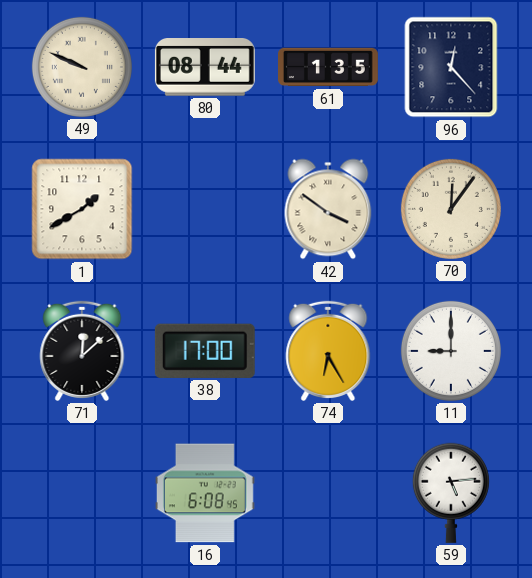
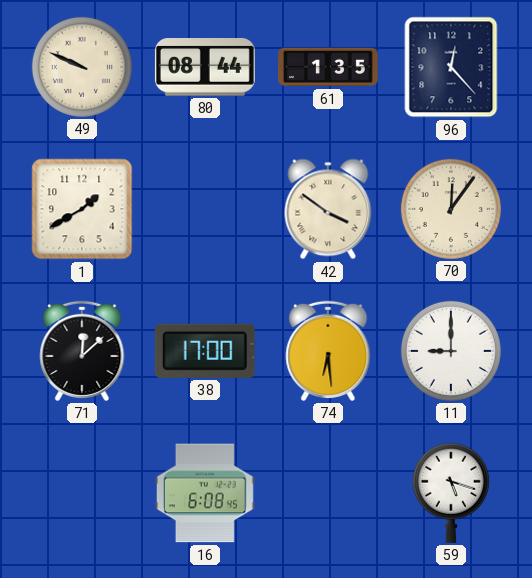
74: 6:25 -> 6:29 (328, 351)
59: 5:14 -> 5:18 (451, 493)
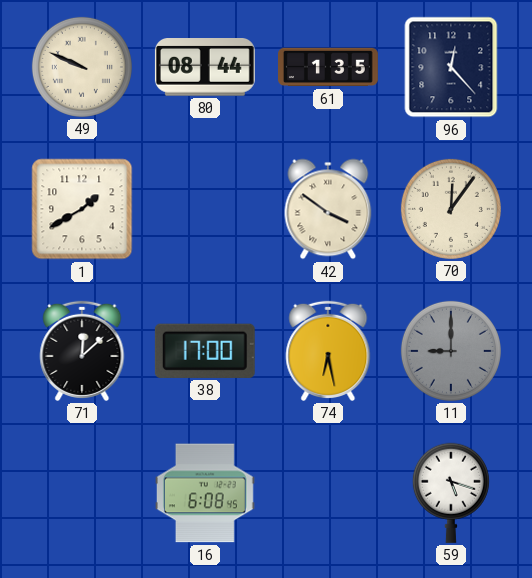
74: 6:29 -> 6:28 (328, 351)
11 dial: white -> grey (451, 351)
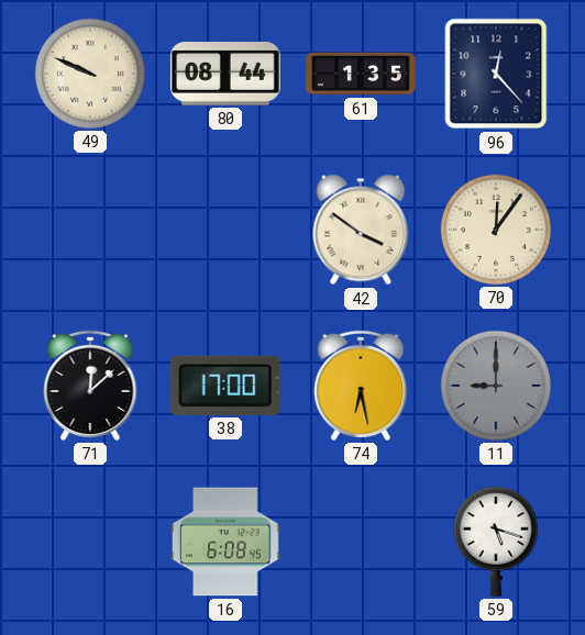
1: 1:40 -> none (82, 209)
